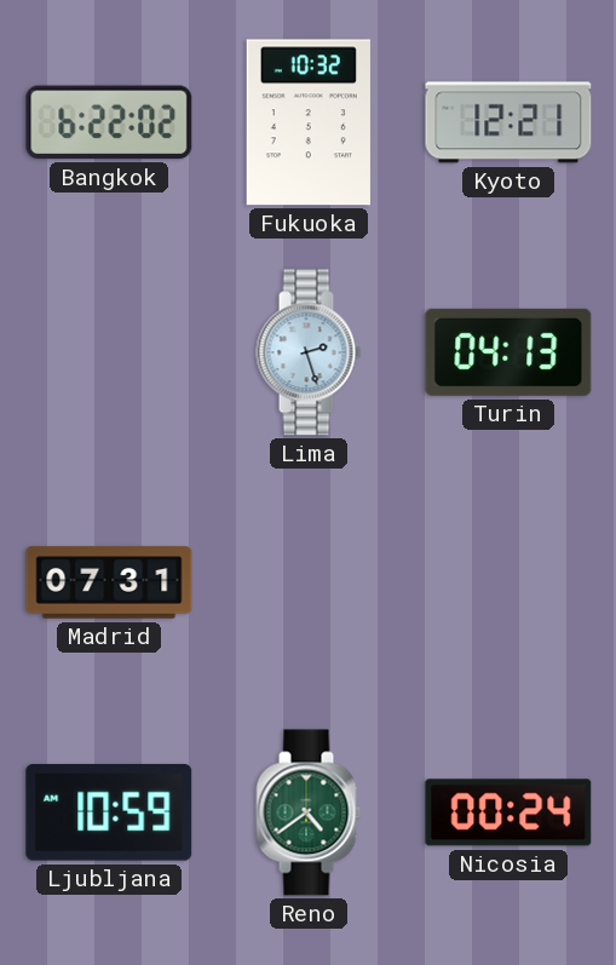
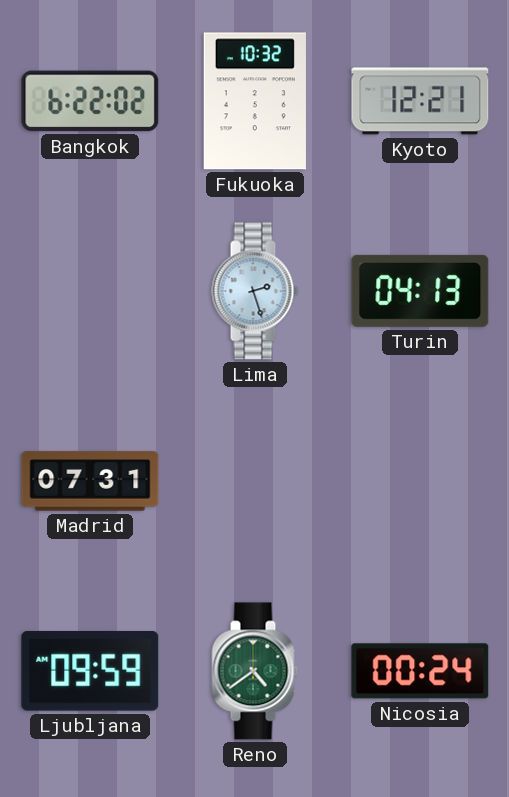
Ljubljana: 10:59 -> 09:59 (90, 672)
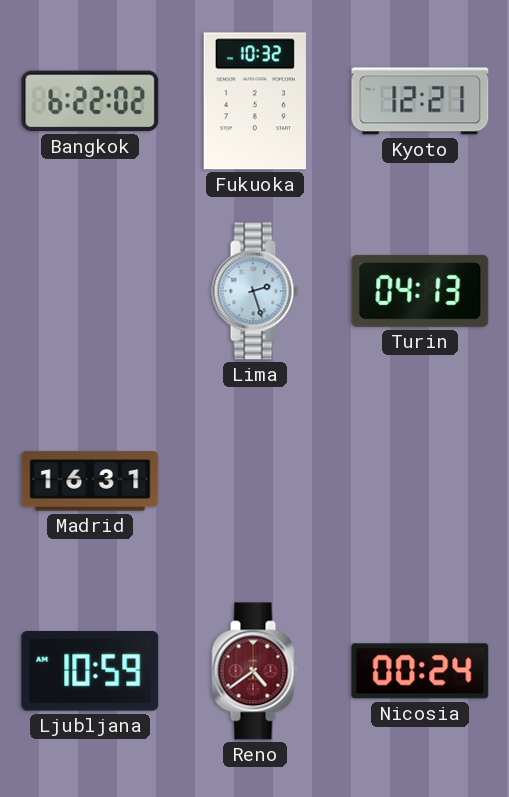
Madrid: 07:31 -> 16:31 (90, 481)
Ljubljana: 09:59 -> 10:59 (90, 672)
Reno dial: green -> burgundy (255, 671)
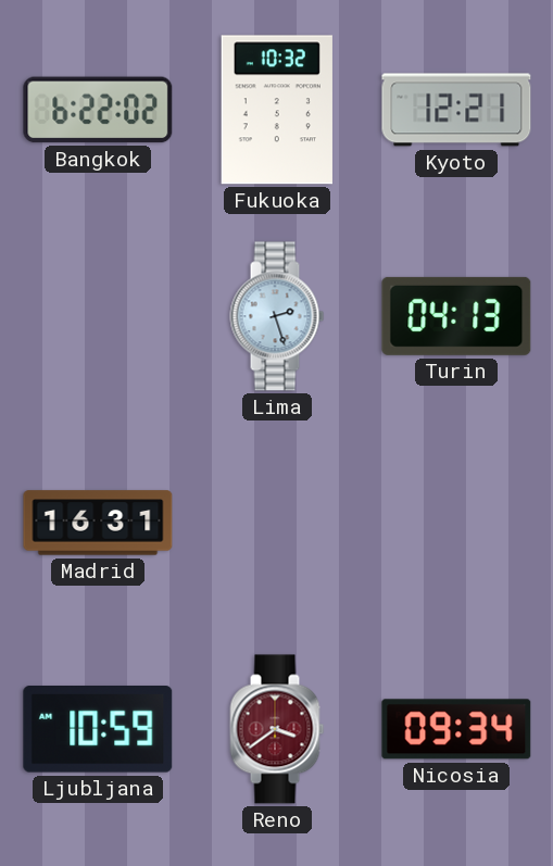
Reno: 4:39 -> 3:39 (277, 729)
Nicosia: 00:24 -> 09:34 (456, 729)
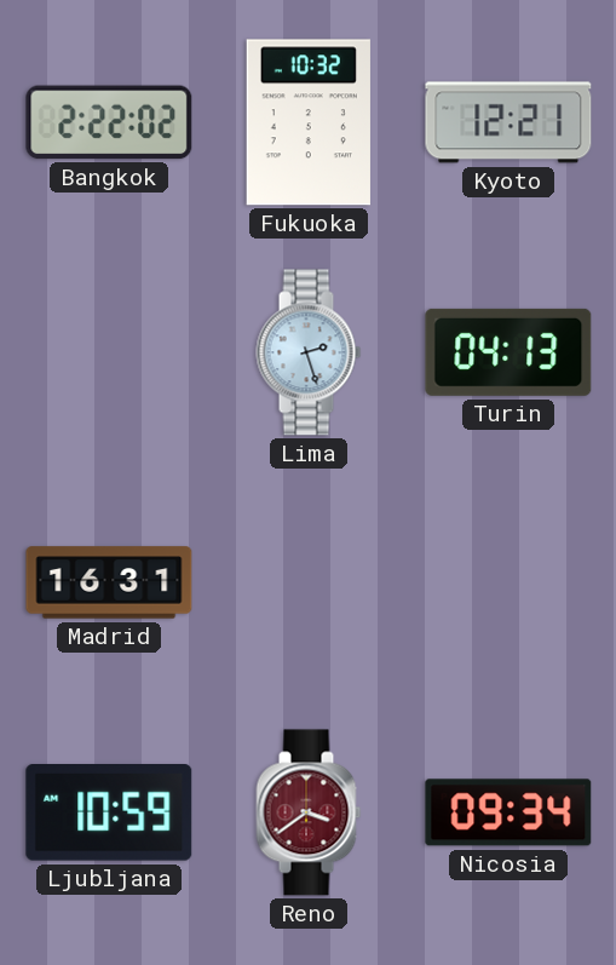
Bangkok: 6:22 -> 2:22 (109, 122)
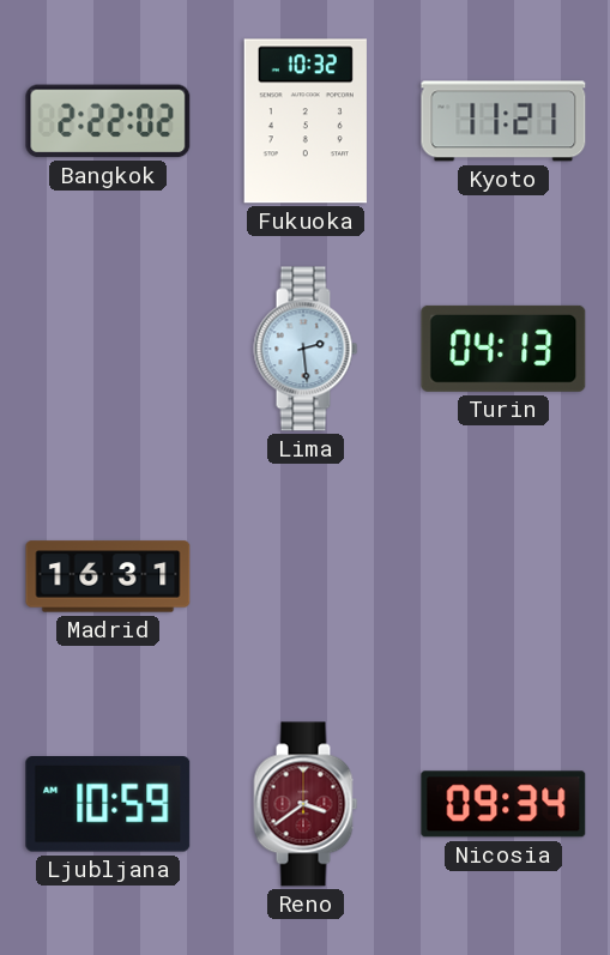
Kyoto: 12:21 -> 11:21 (503, 121)
Lima: 2:27 -> 2:29 (306, 349)
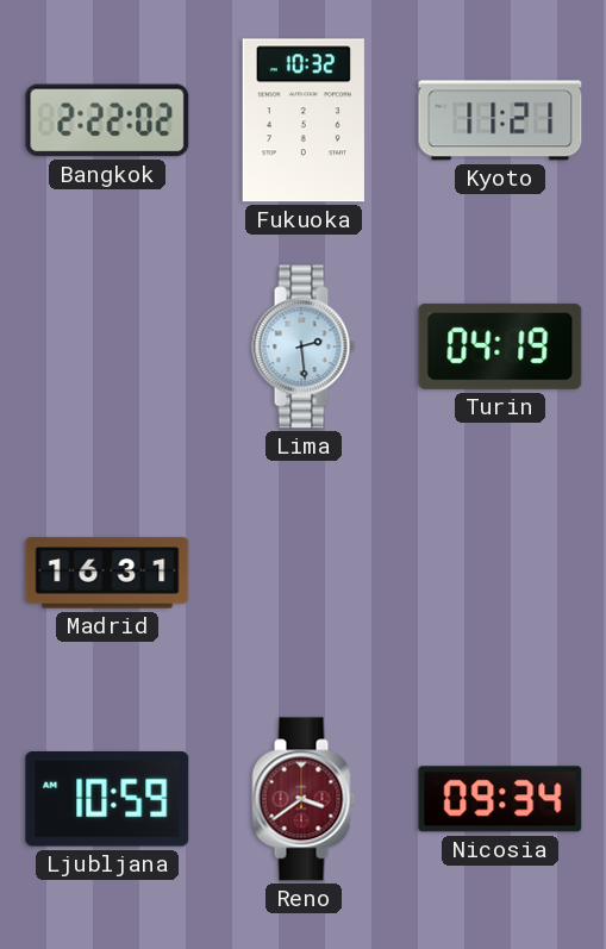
Turin: 04:13 -> 04:19 (500, 346)
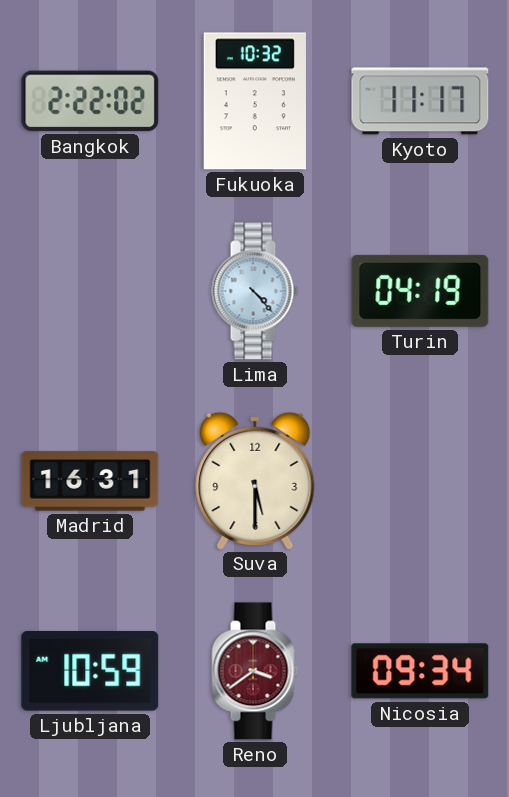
Kyoto: 11:21 -> 11:17 (420, 101)
Lima: 2:29 -> 4:23 (255, 291)
Suva: none -> 5:30 (255, 480)
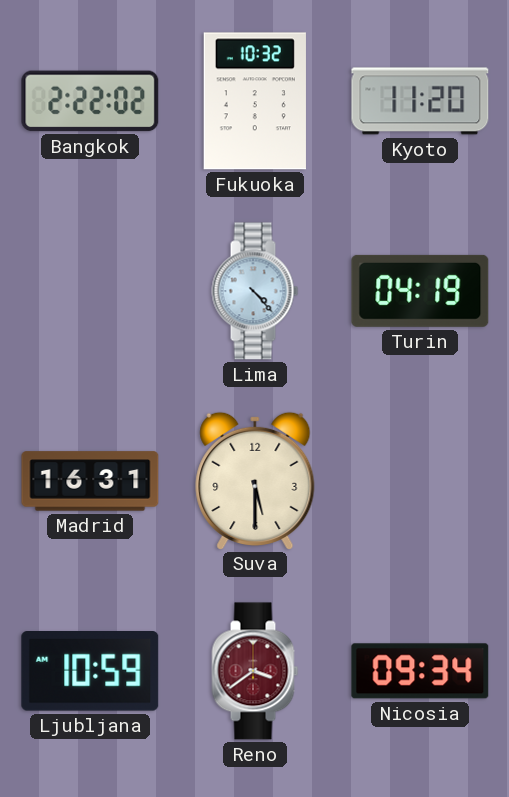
Kyoto: 11:17 -> 11:20 (420, 101)
